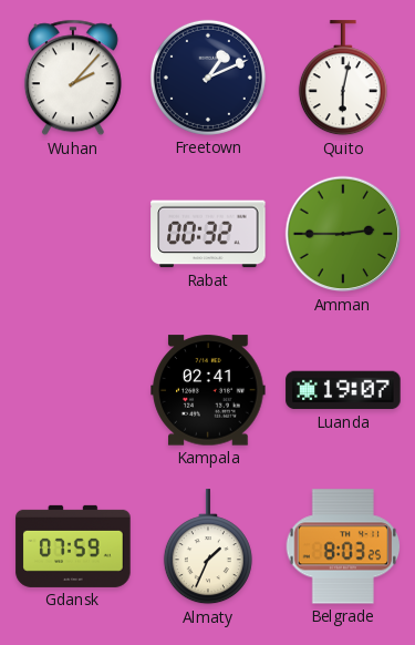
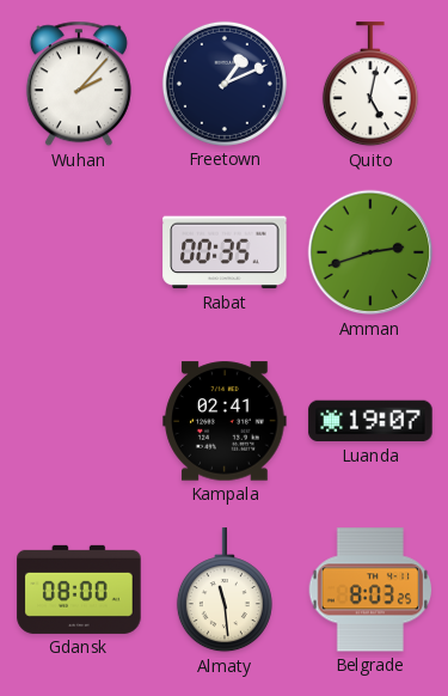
Quito: 6:02 -> 5:02 (370, 85)
Rabat: 00:32 -> 00:35 (225, 252)
Amman: 2:45 -> 2:42 (370, 252)
Gdansk: 07:59 -> 08:00 (79, 590)
Almaty: 1:34 -> 11:29 (225, 591)
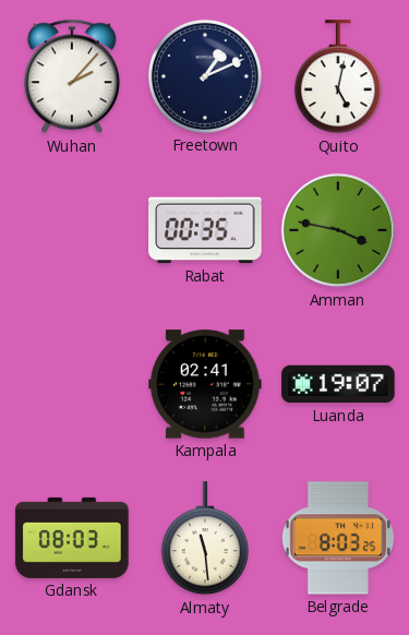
Amman: 2:42 -> 3:47 (338, 230)
Gdansk: 08:00 -> 08:03 (72, 538)
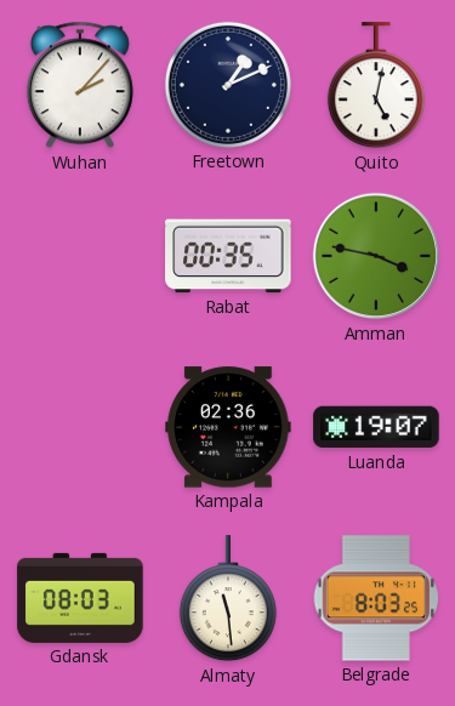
Kampala: 02:41 -> 02:36 (228, 427)
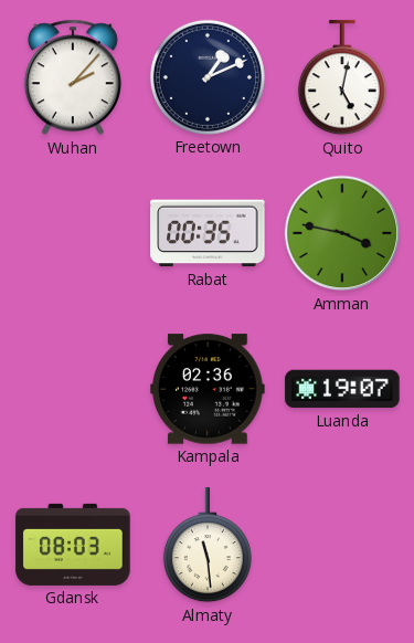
Belgrade: 8:03 -> none (376, 598)
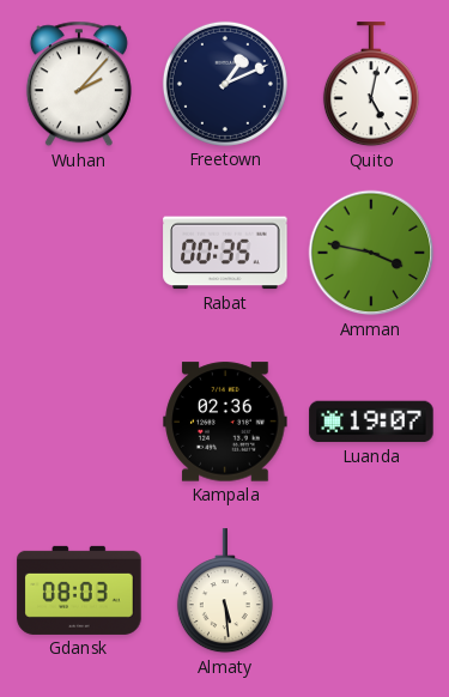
Almaty: 11:29 -> 5:29 (225, 592)
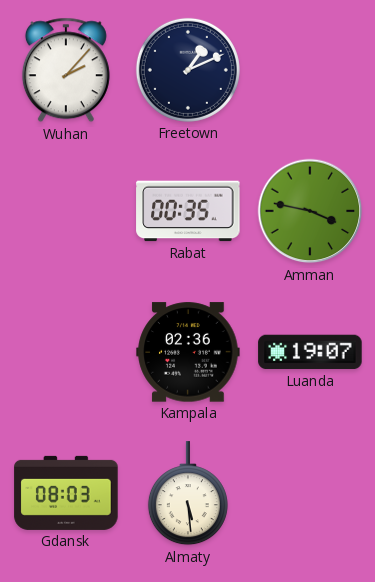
Quito: 5:02 -> none (371, 85)
